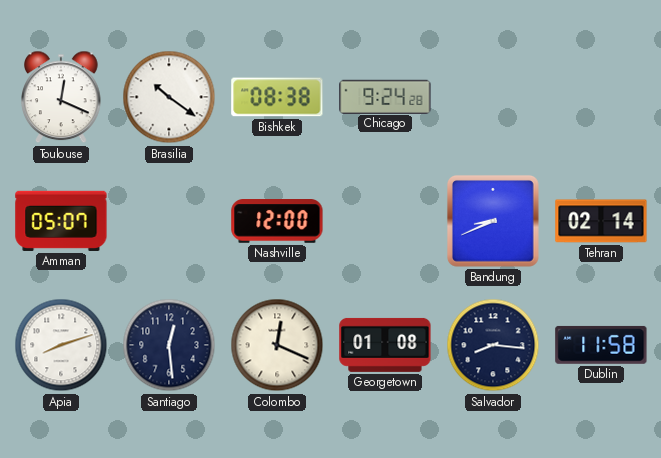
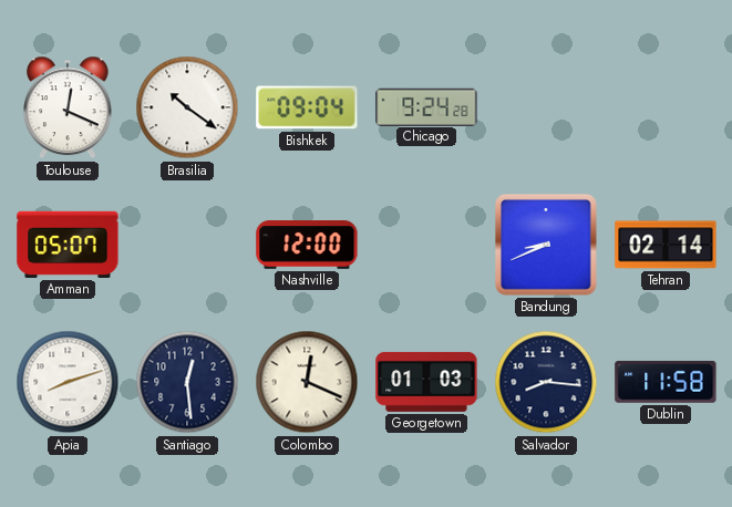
Bishkek: 08:38 -> 09:04 (307, 107)
Georgetown: 01:08 -> 01:03 (426, 382)
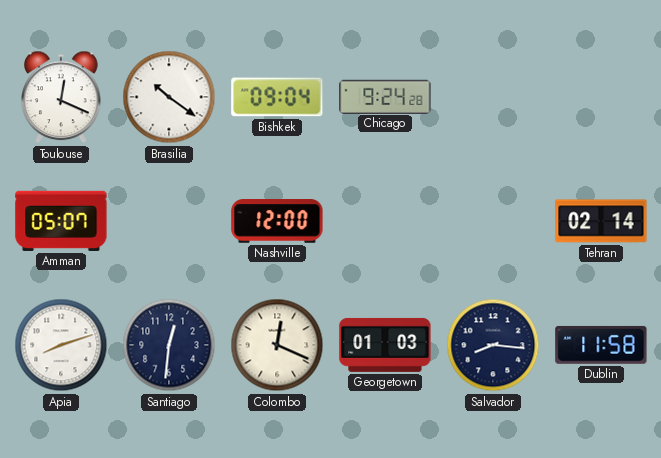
Bandung: 8:41 -> none (546, 245)
Santiago: 12:29 -> 12:31 (169, 345)
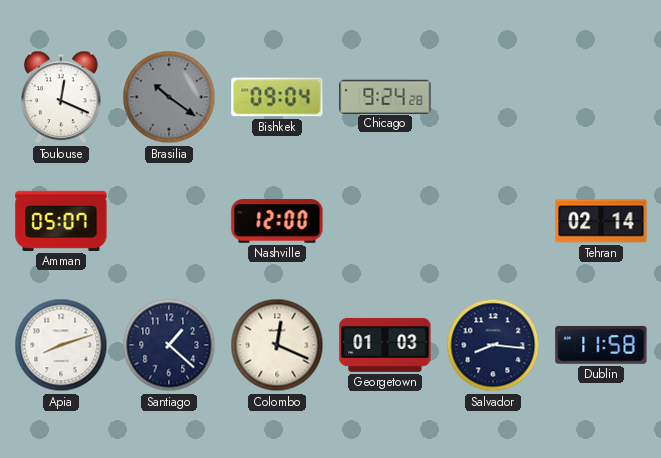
Brasilia dial: white -> grey (169, 97)
Santiago: 12:31 -> 1:22 (169, 345)
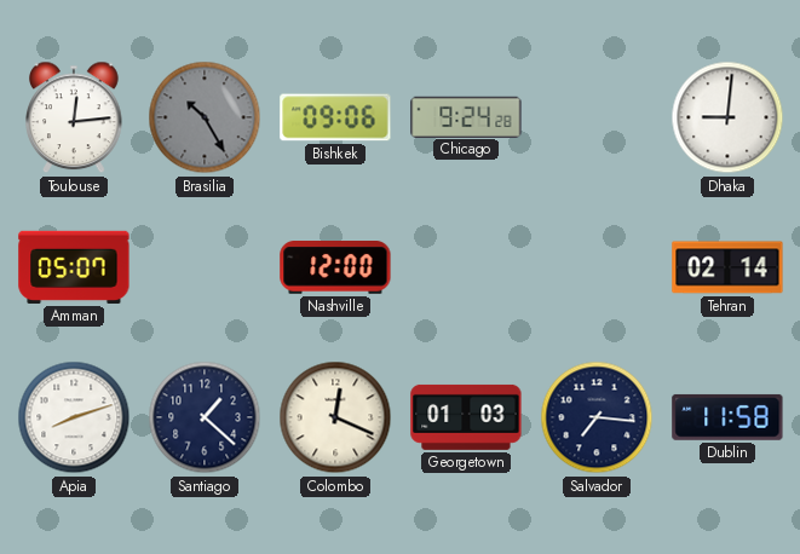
Toulouse: 12:19 -> 12:14 (74, 117)
Brasilia: 10:21 -> 10:25 (205, 117)
Bishkek: 09:04 -> 09:06 (335, 117)
Dhaka: none -> 9:01 (727, 117)
Salvador: 8:16 -> 7:16 (597, 417)
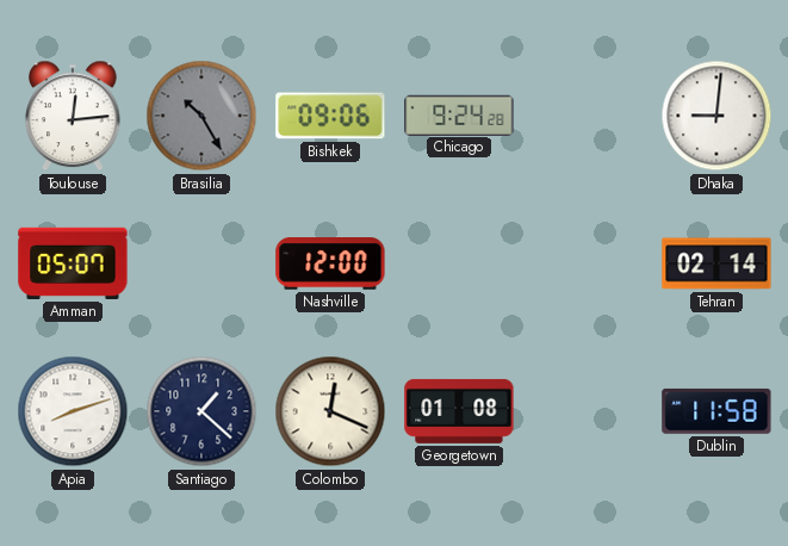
Georgetown: 01:03 -> 01:08 (459, 411)
Salvador: 7:16 -> none (597, 417)
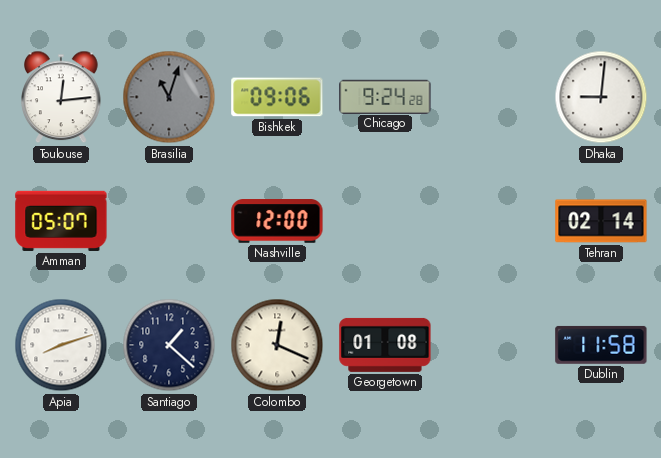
Brasilia: 10:25 -> 11:03 (169, 97)
